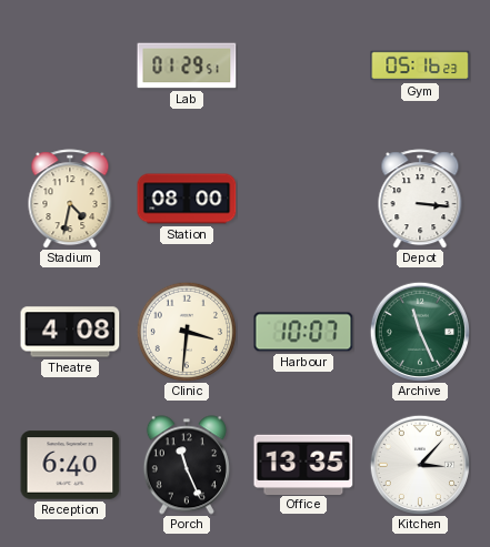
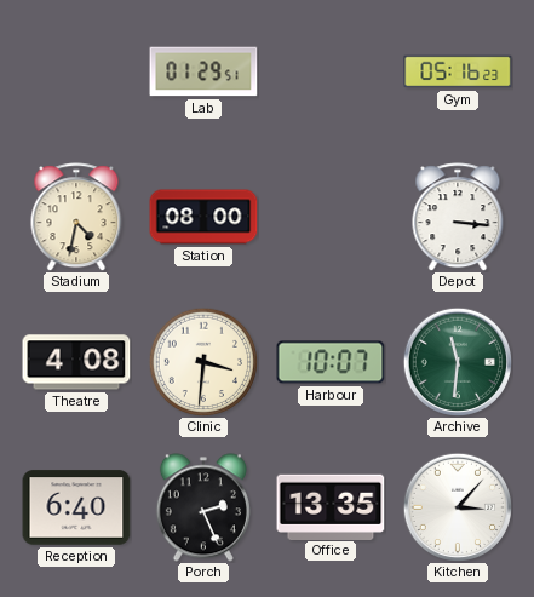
Archive: 11:26 -> 11:31 (457, 361)
Porch: 11:26 -> 2:26 (203, 507)
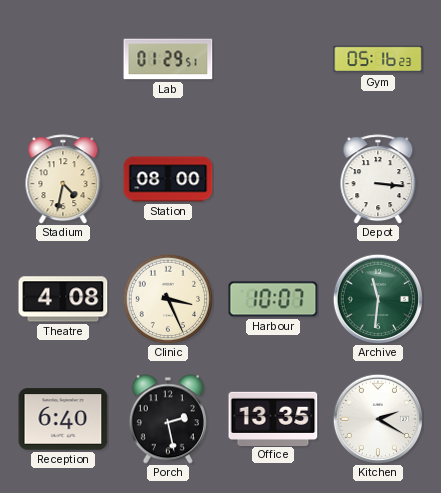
Clinic: 3:31 -> 3:26 (167, 298)
Porch: 2:26 -> 2:28 (168, 419)
Kitchen: 3:07 -> 2:20 (377, 418)
